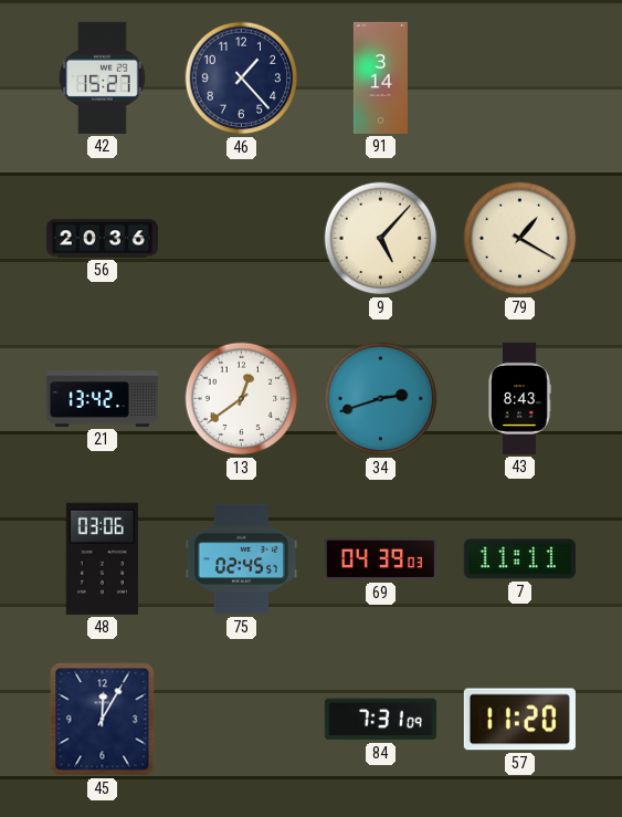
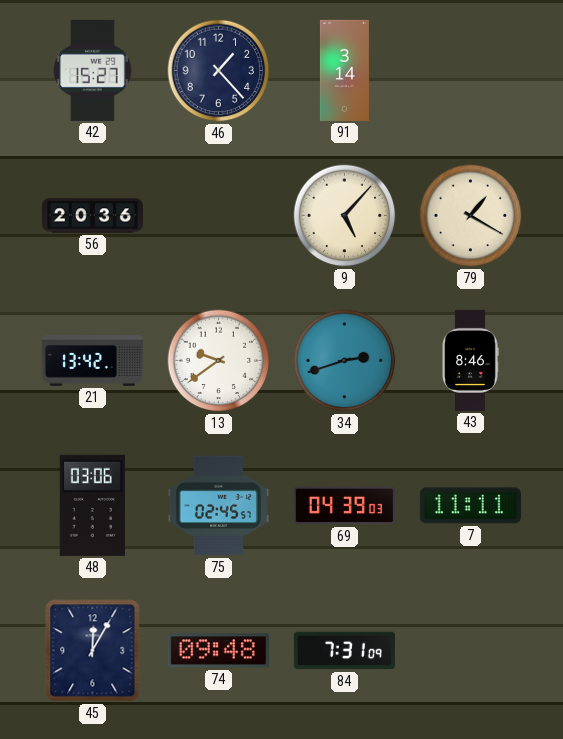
13: 12:39 -> 9:39 (219, 361)
43: 8:43 -> 8:46 (470, 360)
74: none -> 09:48 (218, 651)
57: 11:20 -> none (519, 720)
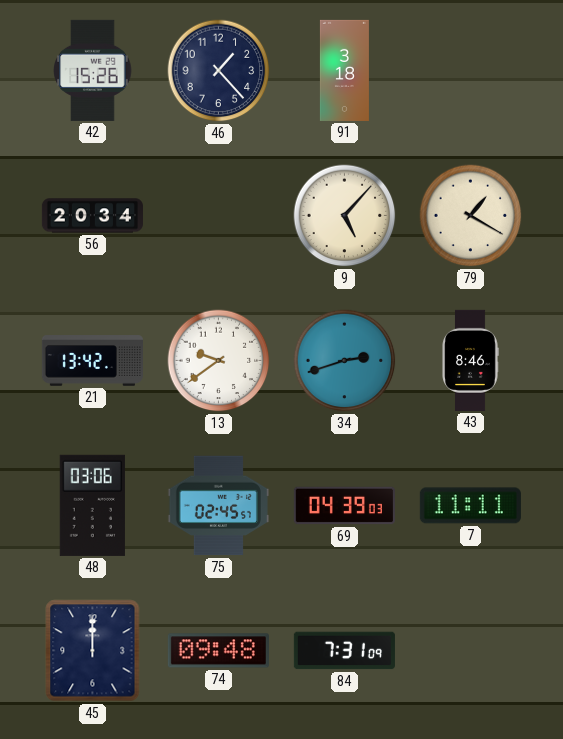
42: 15:27 -> 15:26 (93, 70)
91: 3:14 -> 3:18 (344, 70)
56: 20:36 -> 20:34 (92, 216)
45: 12:05 -> 12:00 (93, 651)
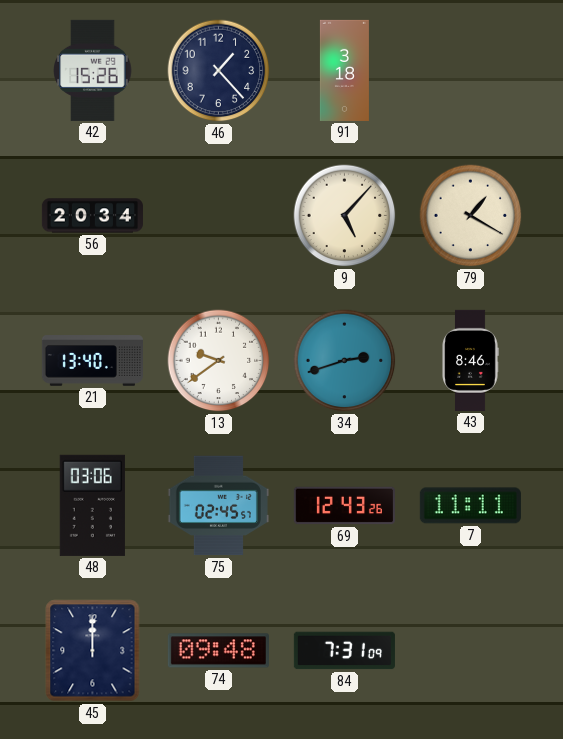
21: 13:42 -> 13:40 (92, 361)
69: 04:39 -> 12:43 (344, 506)
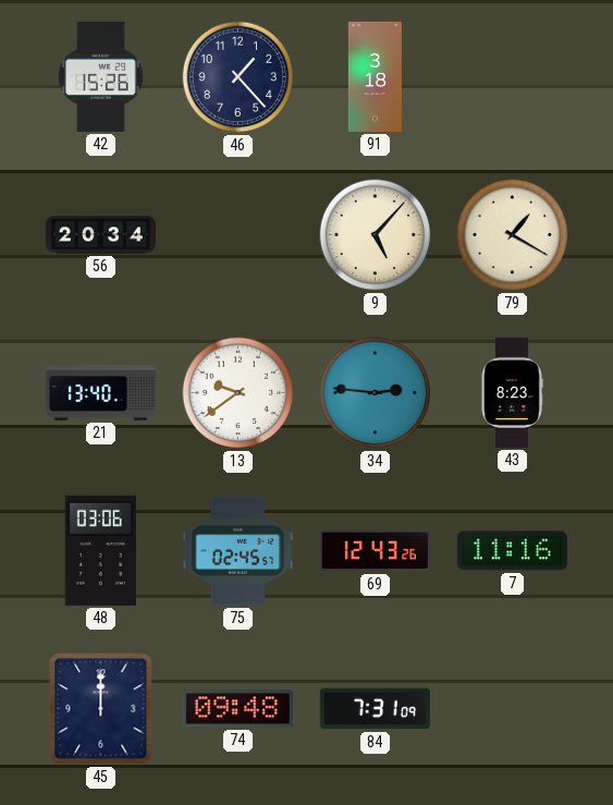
34: 2:42 -> 2:46 (376, 393)
43: 8:46 -> 8:23 (512, 392)
7: 11:11 -> 11:16 (512, 551)
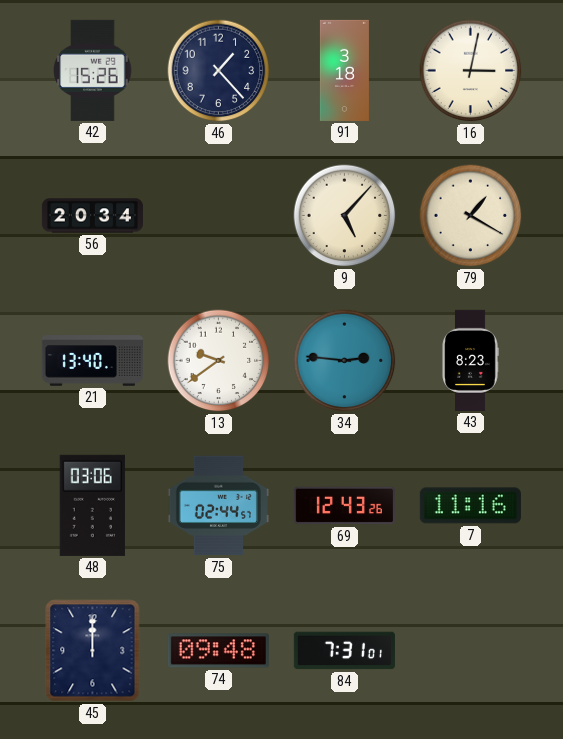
16: none -> 3:02 (471, 71)
75: 02:45 -> 02:44 (218, 506)
84: 7:31:09 -> 7:31:01 (344, 651)
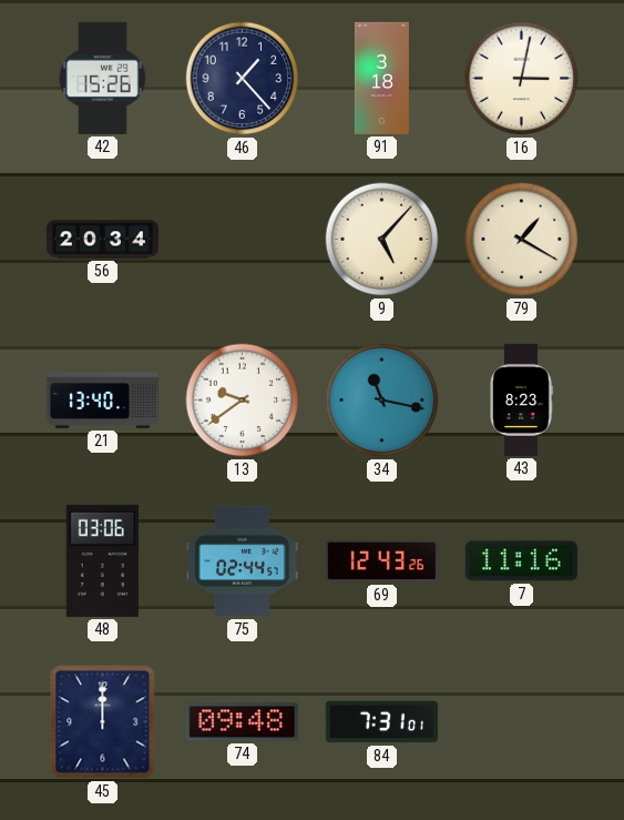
34: 2:46 -> 11:17 (382, 401)
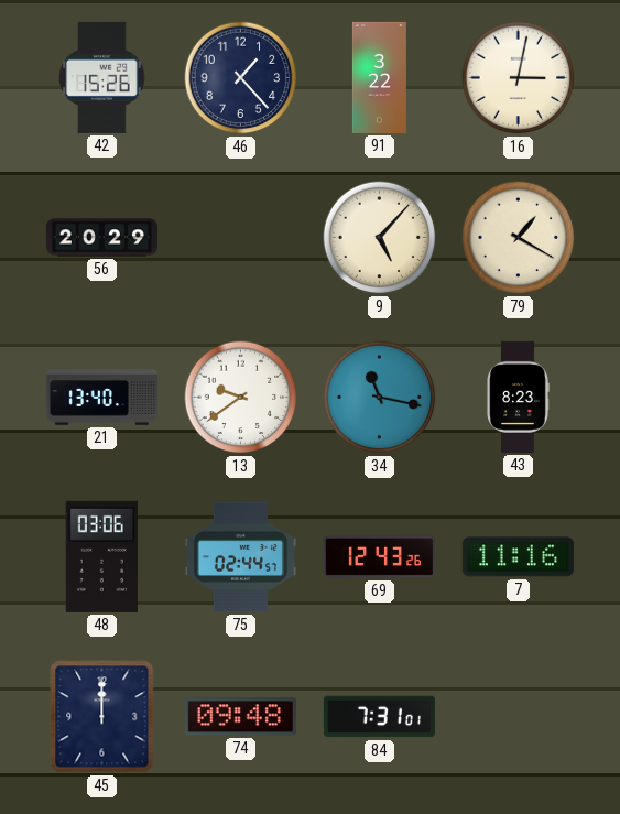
91: 3:18 -> 3:22 (379, 77)
56: 20:34 -> 20:29 (101, 238)
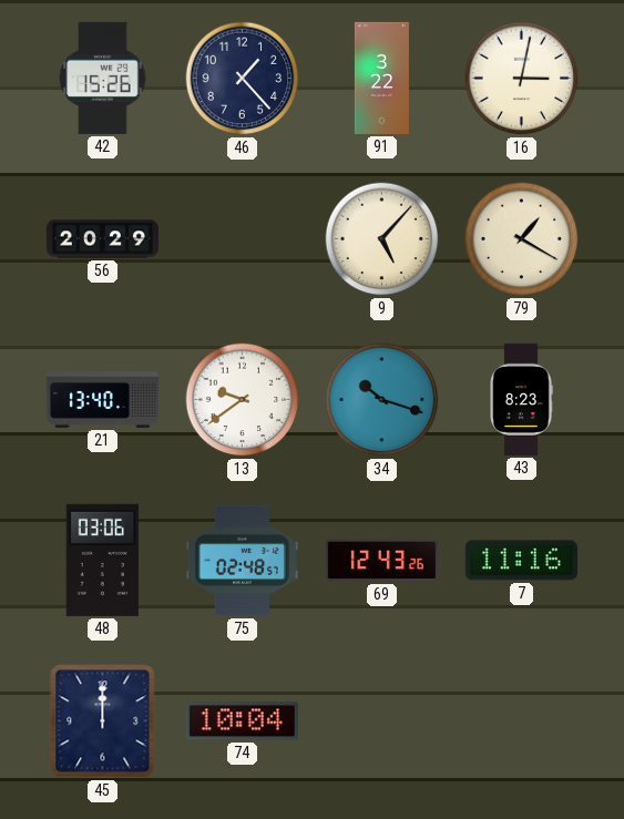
34: 11:17 -> 10:18 (382, 400)
75: 02:44 -> 02:48 (242, 561)
74: 09:48 -> 10:04 (242, 721)
84: 7:31 -> none (379, 717)
